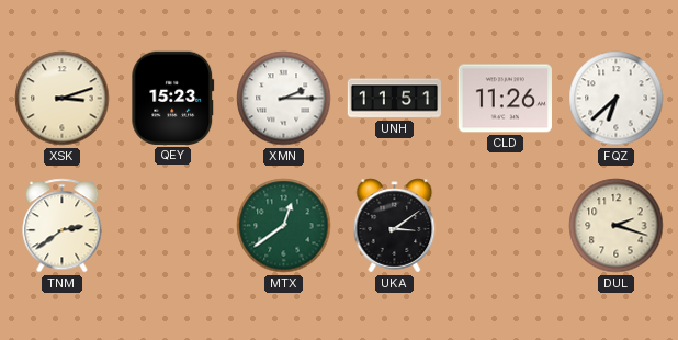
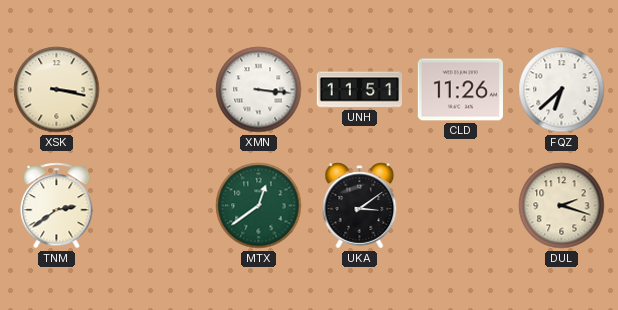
XSK: 3:12 -> 3:17 (57, 90)
QEY: 15:23 -> none (173, 98)
XMN: 2:15 -> 3:16 (259, 90)
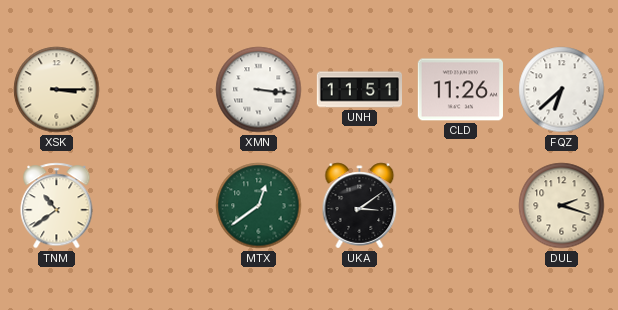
XSK: 3:17 -> 3:15 (57, 90)
TNM: 2:39 -> 10:39 (57, 206)
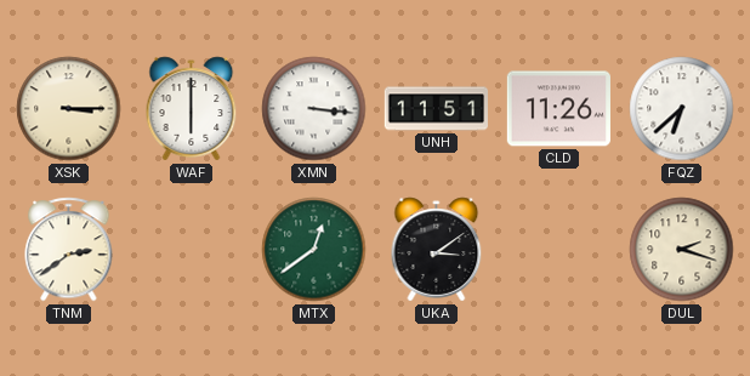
WAF: none -> 6:00 (192, 109)
TNM: 10:39 -> 2:39 (69, 250)
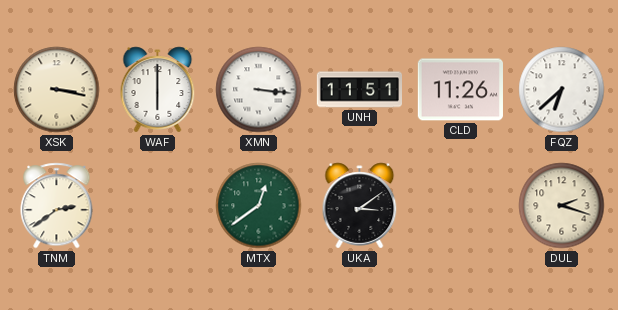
XSK: 3:15 -> 3:17 (57, 90)
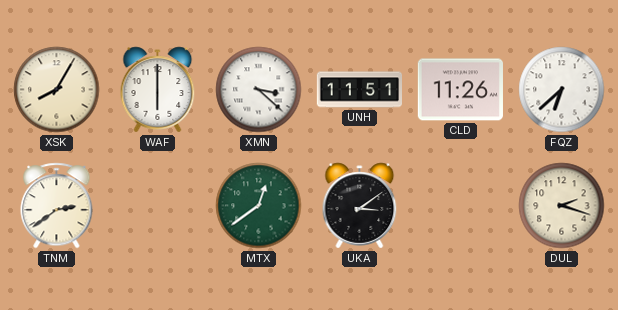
XSK: 3:17 -> 8:05 (57, 90)
XMN: 3:16 -> 3:22 (259, 90)
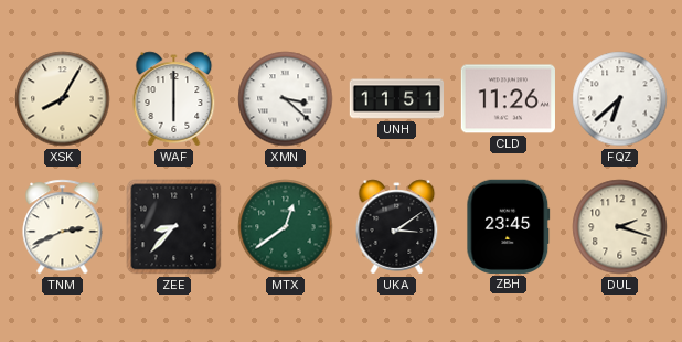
TNM: 2:39 -> 2:41 (63, 227)
ZEE: none -> 8:37 (174, 227)
ZBH: none -> 23:45 (509, 226)
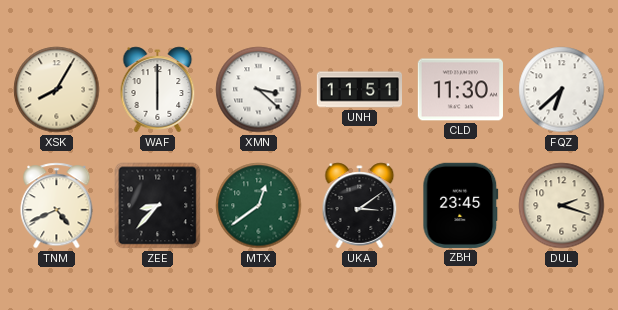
CLD: 11:26 -> 11:30 (460, 90)
TNM: 2:41 -> 4:41 (57, 206)
